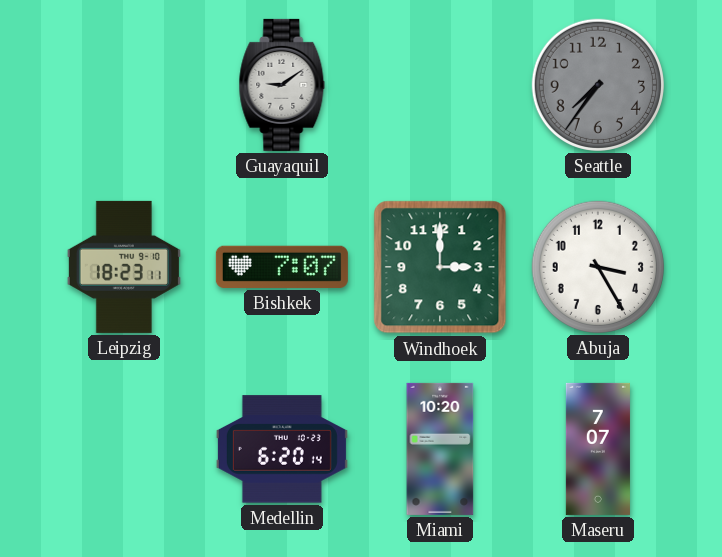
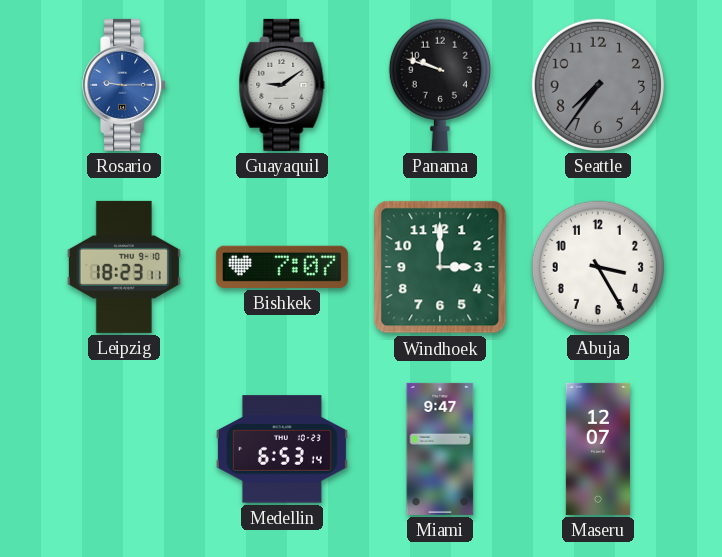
Rosario: none -> 9:15 (125, 85)
Panama: none -> 9:48 (440, 85)
Medellin: 6:20 -> 6:53 (282, 449)
Miami: 10:20 -> 9:47 (440, 449)
Maseru: 7:07 -> 12:07 (598, 449)
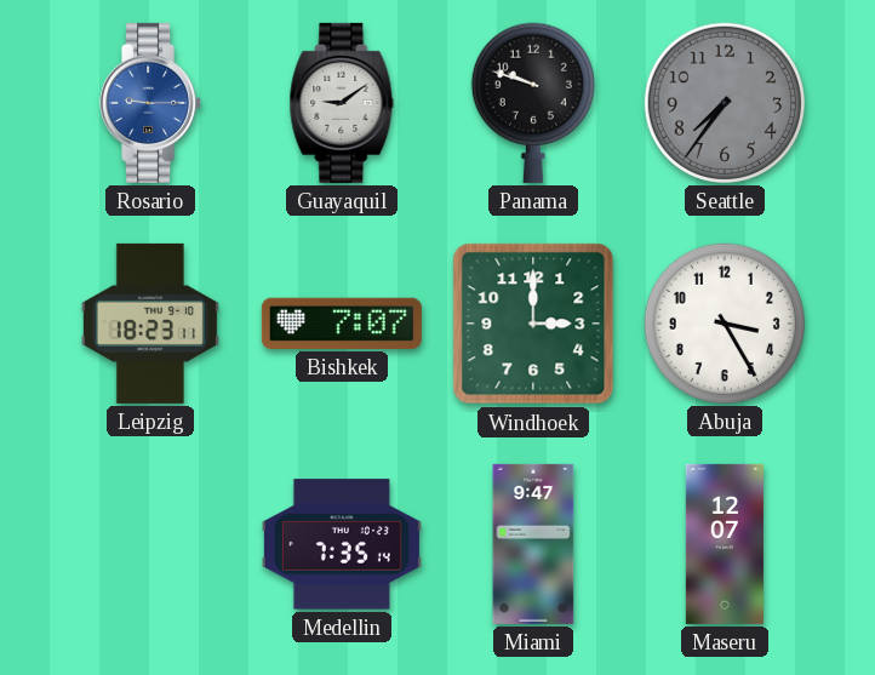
Medellin: 6:53 -> 7:35 (342, 544)
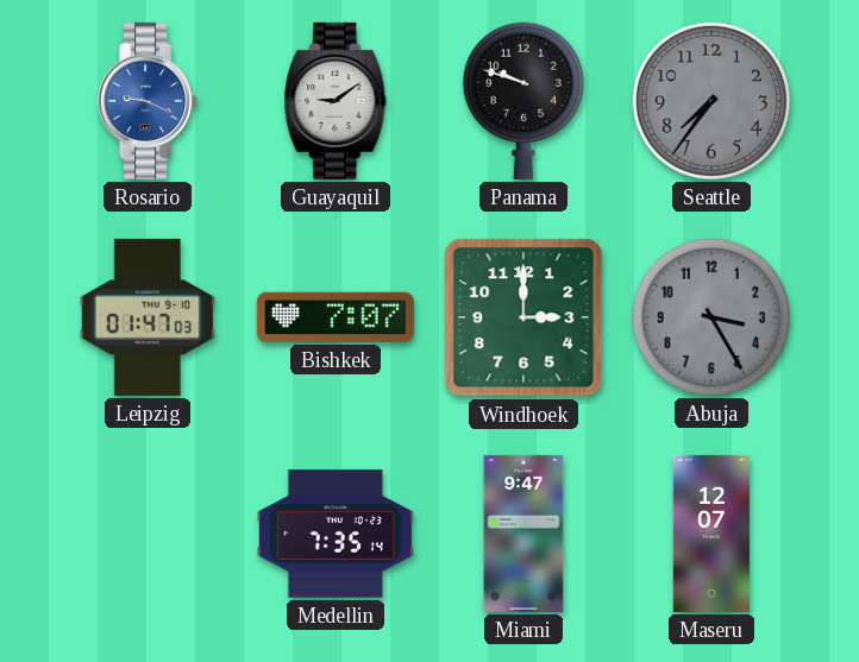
Rosario: 9:15 -> 9:19 (149, 101)
Leipzig: 18:23 -> 01:47 (148, 317)
Abuja dial: white -> grey (711, 317)
